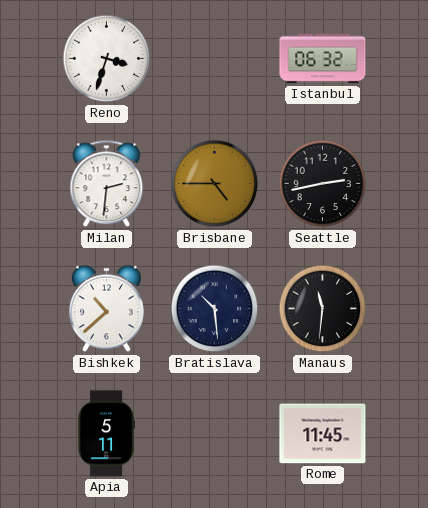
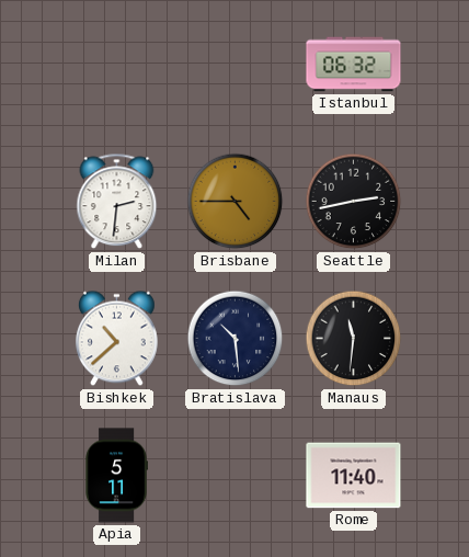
Reno: 3:33 -> none (107, 59)
Rome: 11:45 -> 11:40 (354, 476)
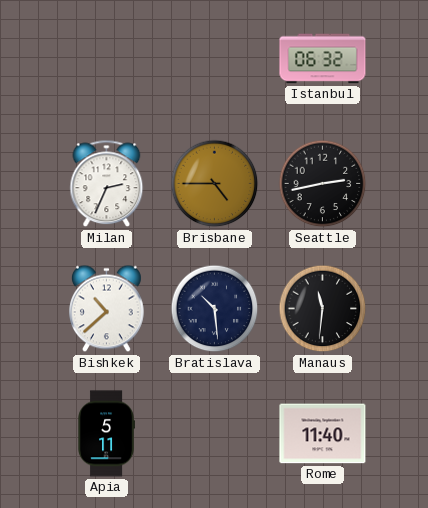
Milan: 2:31 -> 2:34 (107, 184)
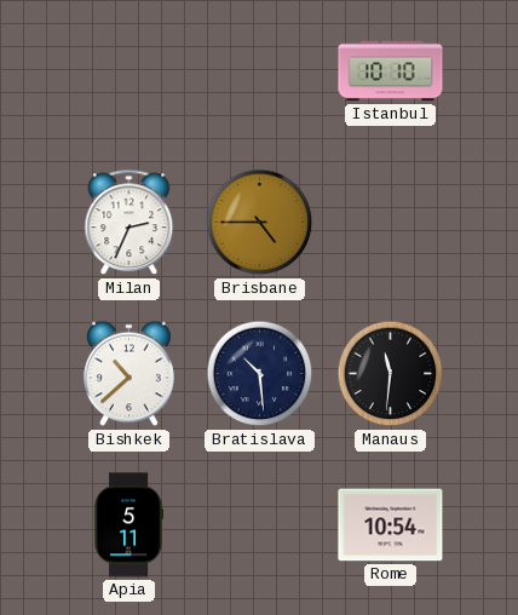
Istanbul: 06:32 -> 10:10 (391, 71)
Seattle: 2:43 -> none (323, 184)
Rome: 11:40 -> 10:54 (391, 525)
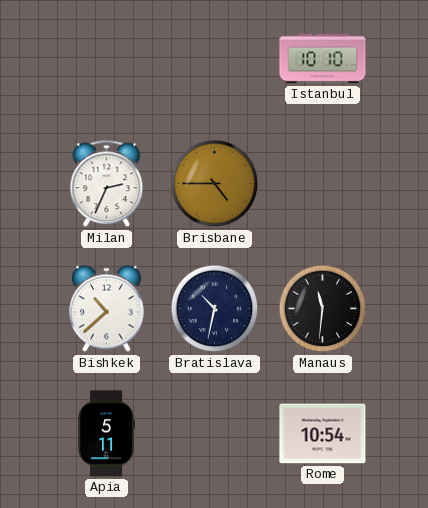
Bratislava: 10:29 -> 10:32 (215, 309)
